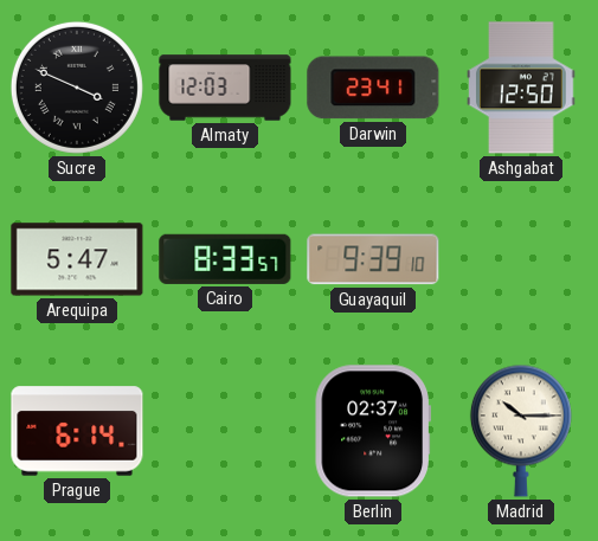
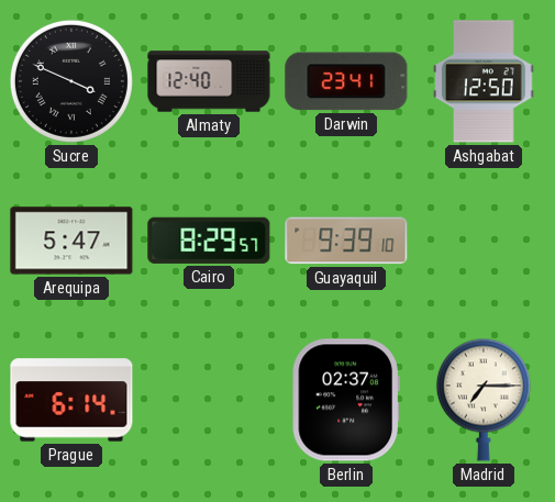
Almaty: 12:03 -> 12:40 (209, 81)
Cairo: 8:33 -> 8:29 (209, 241)
Madrid: 10:15 -> 7:15 (484, 400)
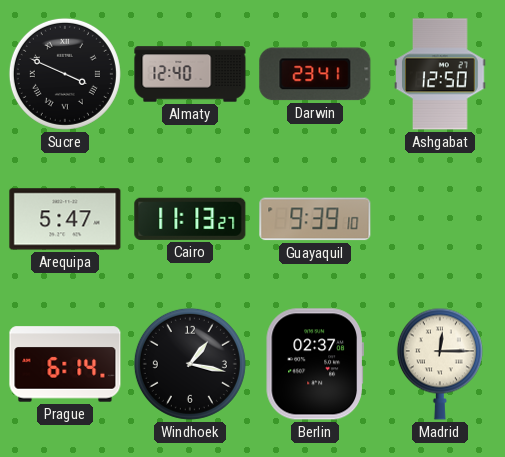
Cairo: 8:29 -> 11:13 (190, 219)
Windhoek: none -> 1:17 (190, 364)
Madrid: 7:15 -> 12:15 (440, 364)
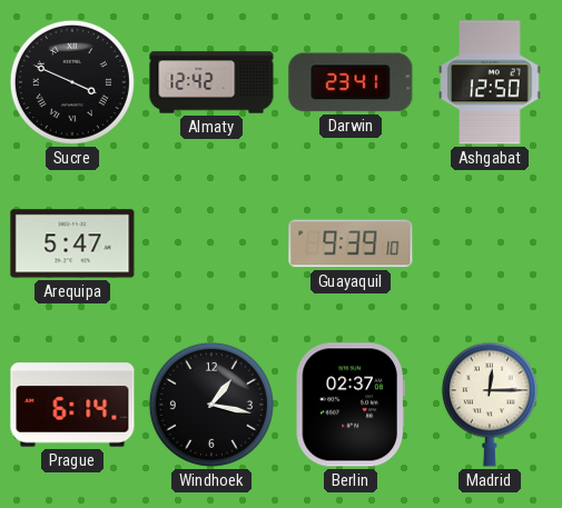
Almaty: 12:40 -> 12:42 (211, 82)
Cairo: 11:13 -> none (190, 219)
